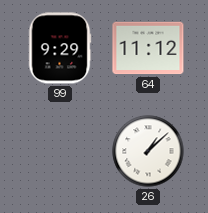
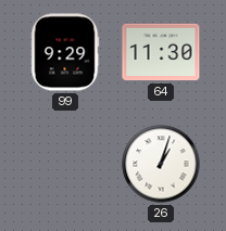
64: 11:12 -> 11:30 (161, 52)
26: 1:08 -> 1:03 (161, 164)
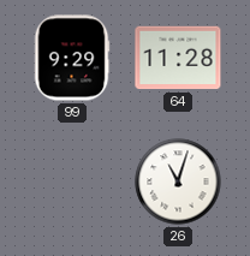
64: 11:30 -> 11:28 (178, 58)
26: 1:03 -> 11:03 (178, 181)
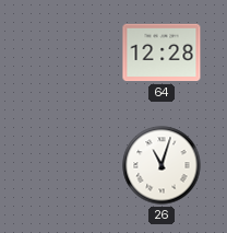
99: 9:29 -> none (72, 58)
64: 11:28 -> 12:28 (162, 53)
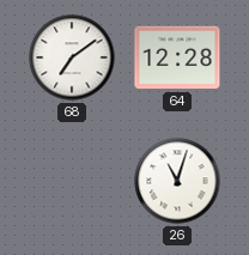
68: none -> 7:09 (72, 57)
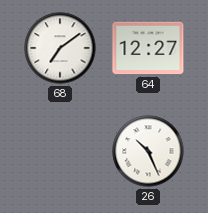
64: 12:28 -> 12:27 (148, 48)
26: 11:03 -> 10:26 (148, 151)
